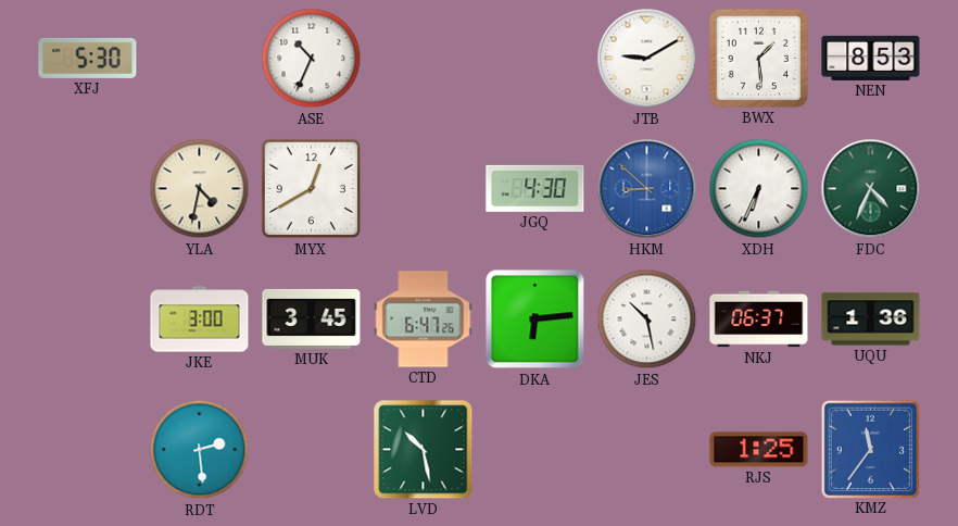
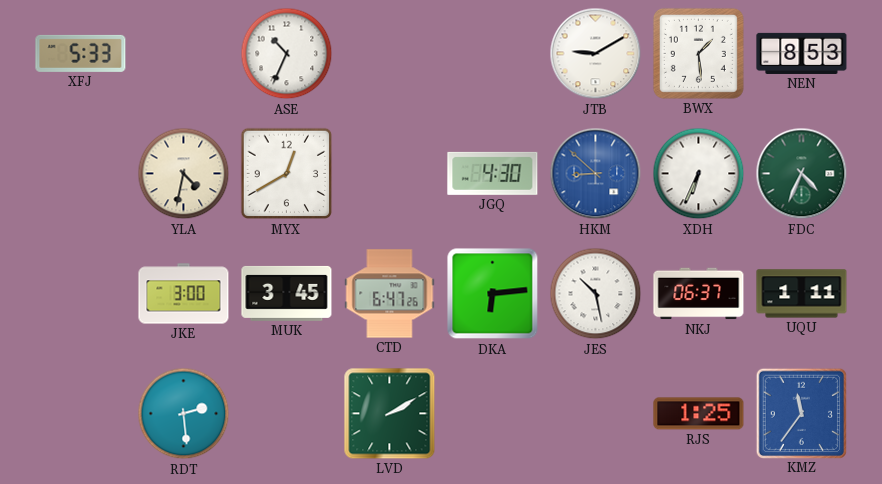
XFJ: 5:30 -> 5:33 (81, 53)
UQU: 1:36 -> 1:11 (802, 294)
LVD: 10:28 -> 2:10 (390, 414)
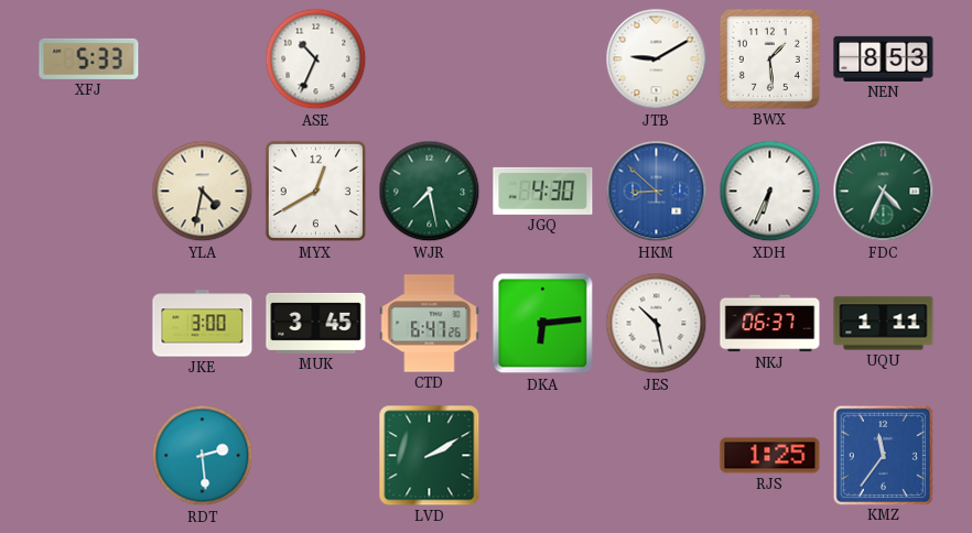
WJR: none -> 7:28 (430, 192)
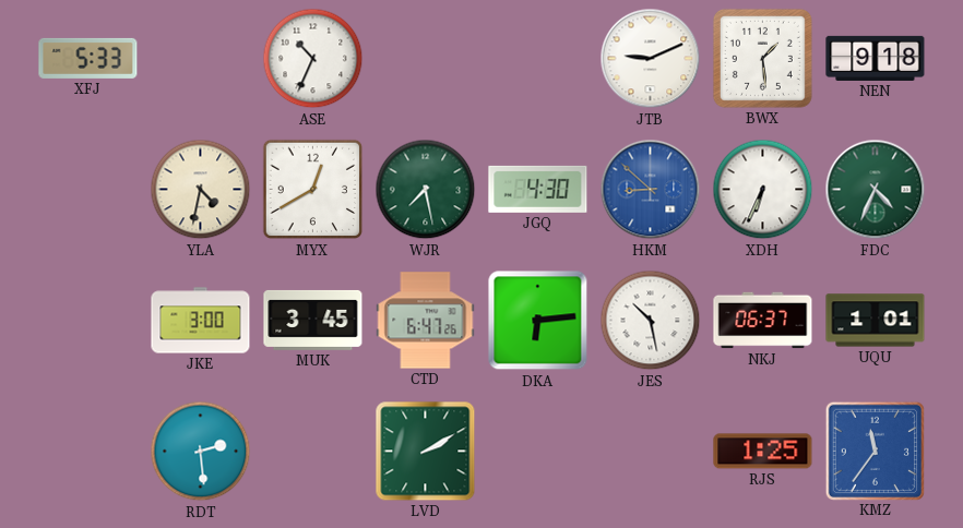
JTB: 9:10 -> 9:11 (651, 59)
NEN: 8:53 -> 9:18 (876, 58)
UQU: 1:11 -> 1:01 (876, 321)
